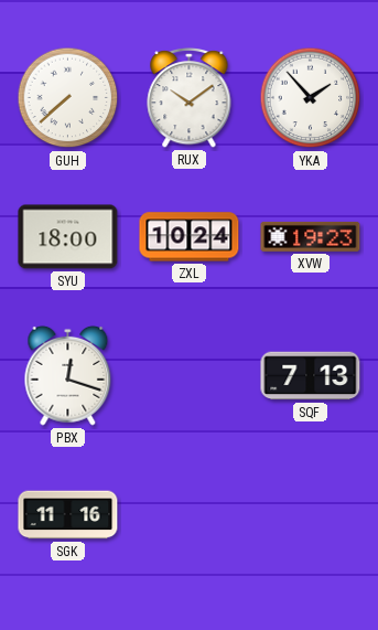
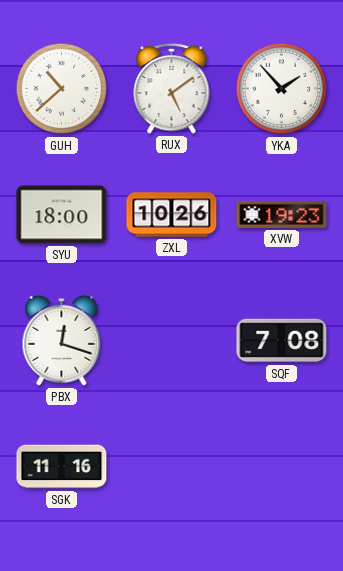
GUH: 7:38 -> 10:38 (62, 89)
RUX: 10:09 -> 5:09 (172, 88)
ZXL: 10:24 -> 10:26 (172, 215)
SQF: 7:13 -> 7:08 (282, 341)
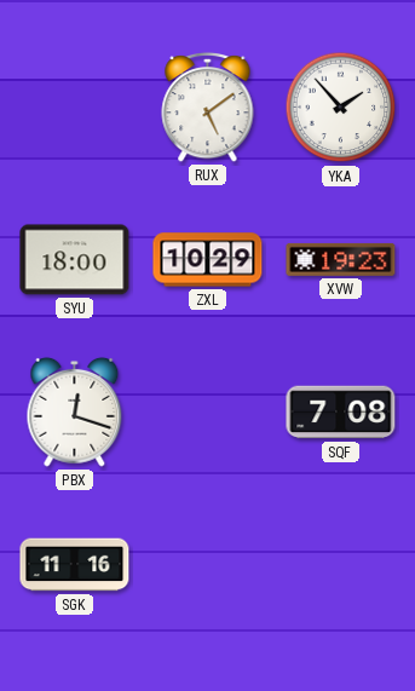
GUH: 10:38 -> none (62, 89)
ZXL: 10:26 -> 10:29 (208, 260)
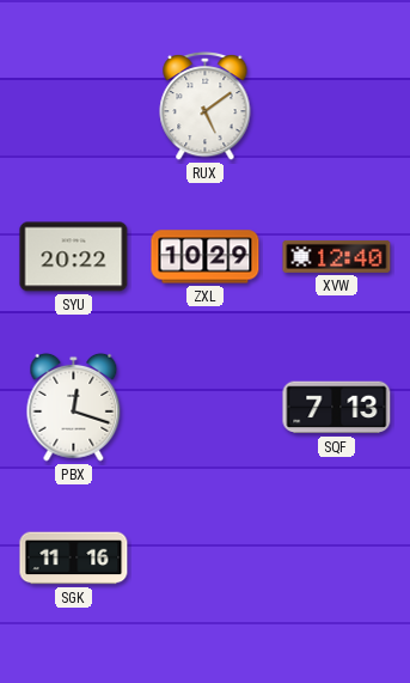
YKA: 1:53 -> none (341, 108)
SYU: 18:00 -> 20:22 (74, 257)
XVW: 19:23 -> 12:40 (337, 256)
SQF: 7:08 -> 7:13 (337, 408)
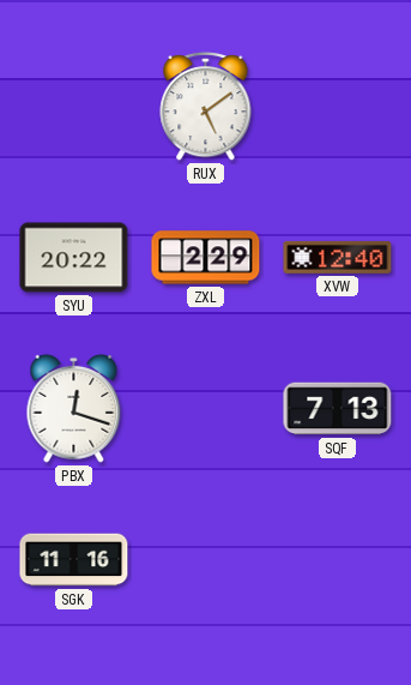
ZXL: 10:29 -> 2:29 (206, 258)
